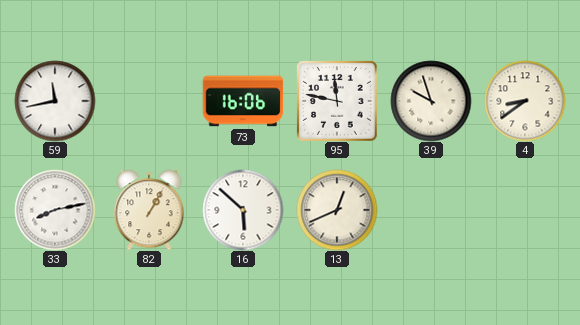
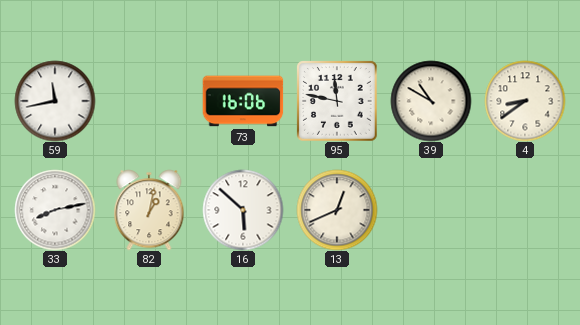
39: 9:57 -> 10:50 (431, 101)
82: 1:05 -> 1:02 (149, 210)
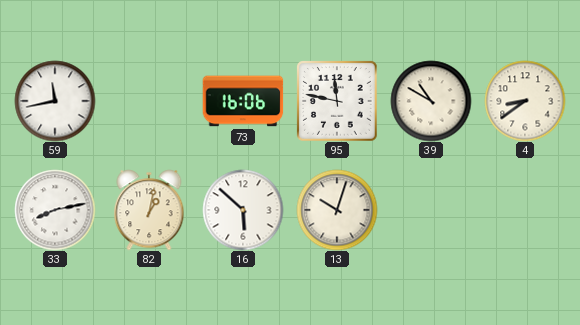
13: 12:41 -> 10:03 (337, 210)
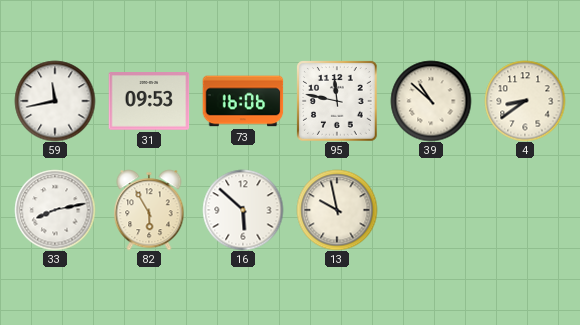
31: none -> 09:53 (149, 101)
39: 10:50 -> 10:52 (431, 101)
82: 1:02 -> 5:55 (149, 210)
13: 10:03 -> 9:58 (337, 210)
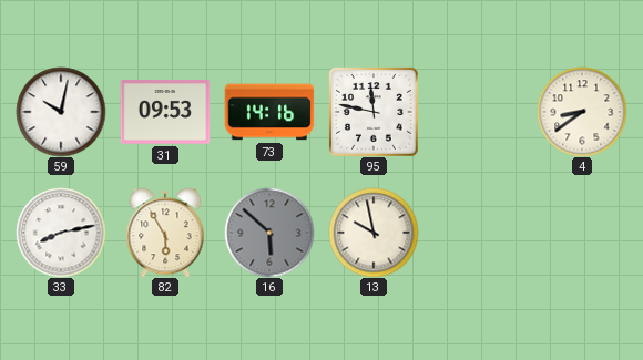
59: 11:43 -> 10:02 (61, 112)
73: 16:06 -> 14:16 (269, 112)
39: 10:52 -> none (431, 101)
16 dial: white -> grey (269, 233)
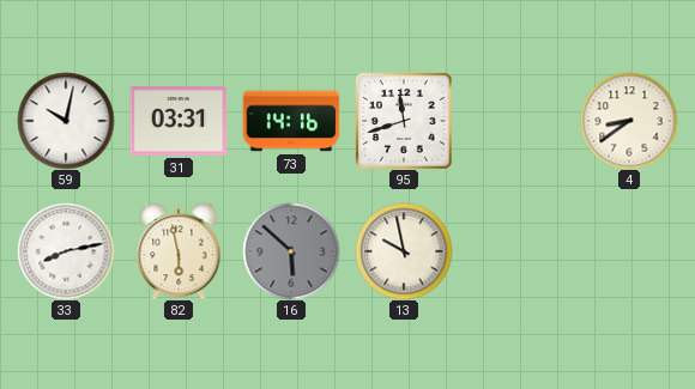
31: 09:53 -> 03:31 (179, 121)
95: 11:47 -> 11:42 (404, 121)
82: 5:55 -> 5:58 (179, 251)
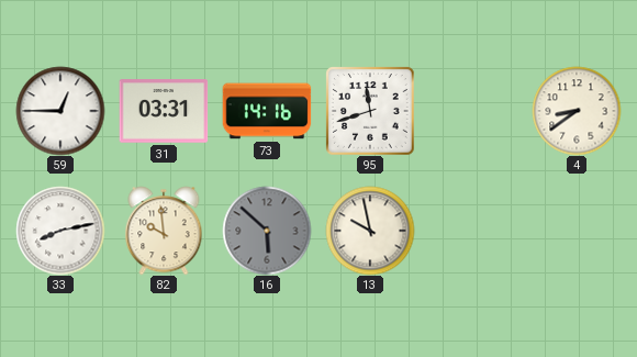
59: 10:02 -> 12:45 (60, 111)
82: 5:58 -> 9:59 (164, 231)
